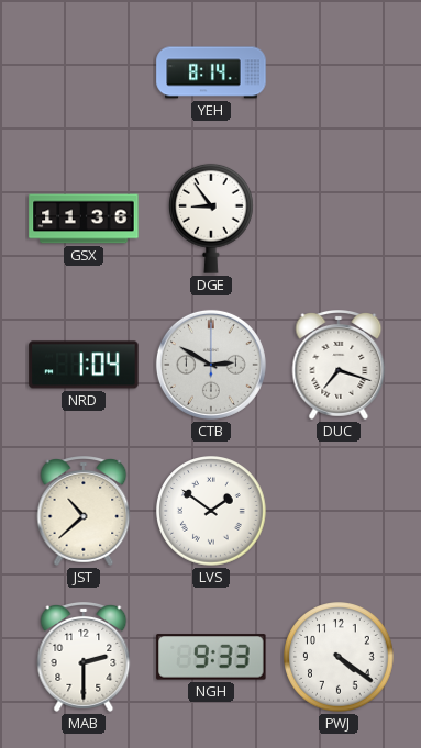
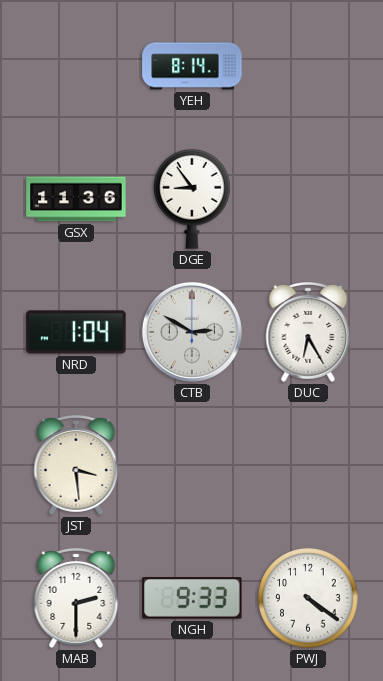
DUC: 7:18 -> 6:25 (308, 333)
JST: 10:38 -> 3:29 (76, 466)
LVS: 1:51 -> none (211, 511)
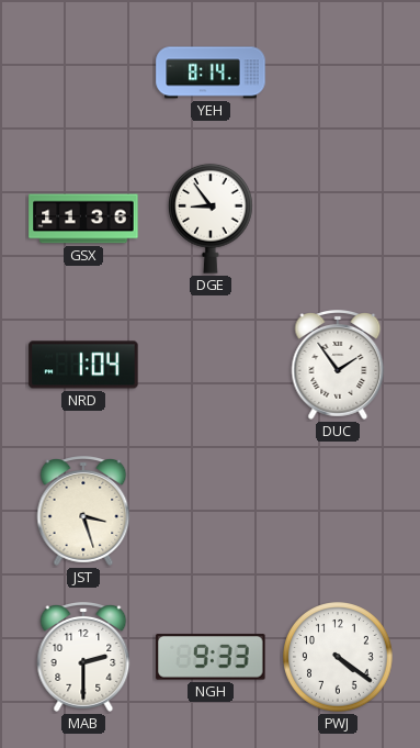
CTB: 2:50 -> none (192, 332)
DUC: 6:25 -> 1:54 (338, 366)
JST: 3:29 -> 3:27 (83, 512)
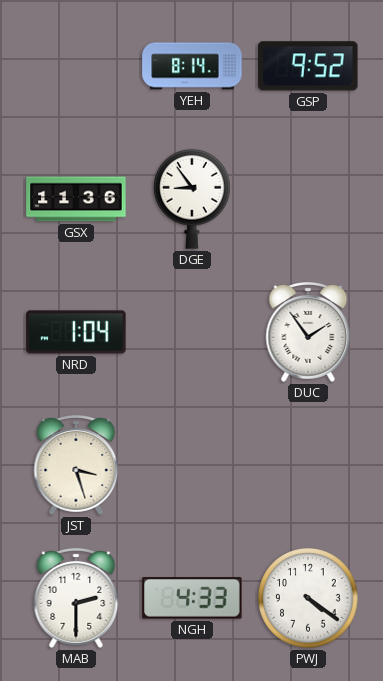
GSP: none -> 9:52 (308, 66)
NGH: 9:33 -> 4:33 (192, 598)
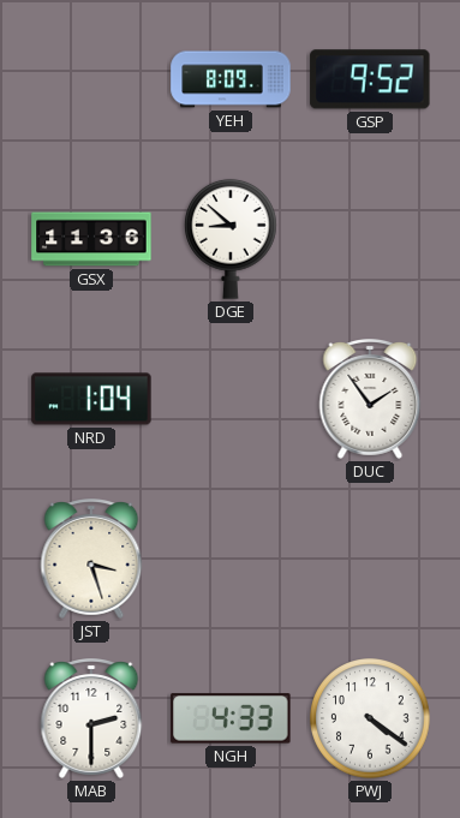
YEH: 8:14 -> 8:09 (231, 79)
DGE: 8:54 -> 8:52 (232, 239)
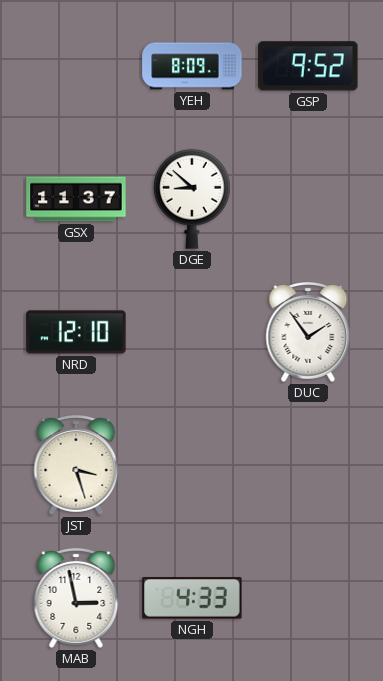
GSX: 11:36 -> 11:37 (76, 199)
NRD: 1:04 -> 12:10 (76, 332)
MAB: 2:30 -> 2:58 (76, 599)
PWJ: 4:21 -> none (370, 718)
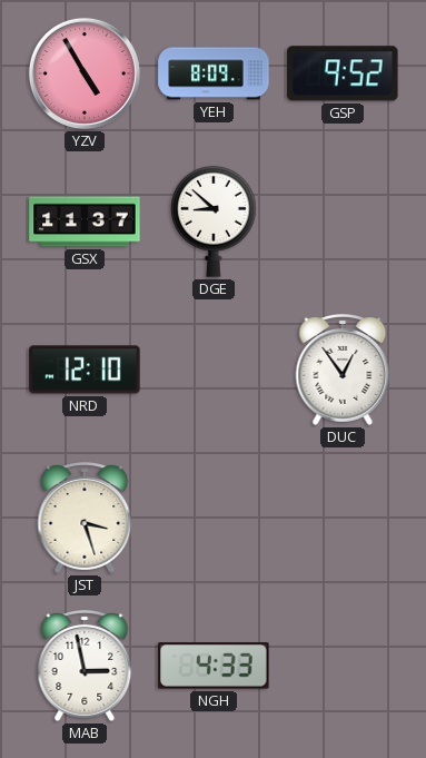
YZV: none -> 4:55 (85, 73)
DUC: 1:54 -> 12:54 (343, 371)
